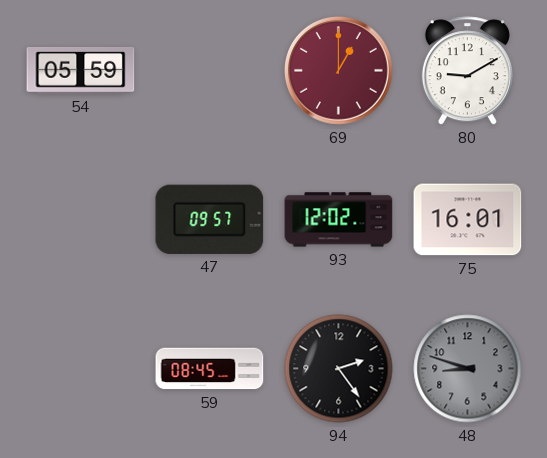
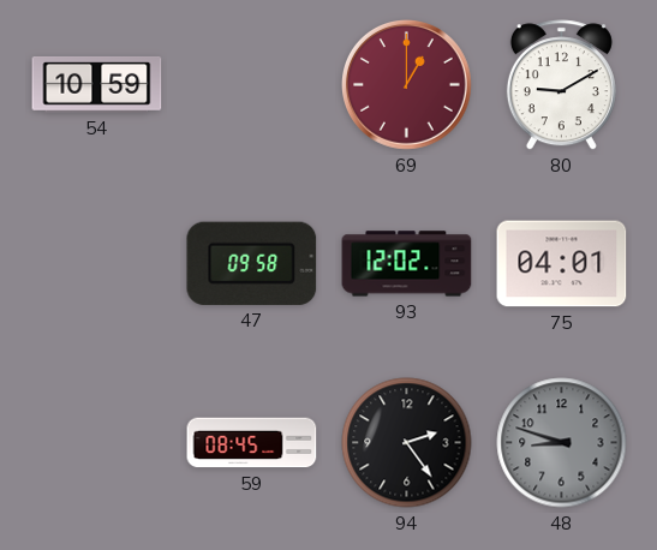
54: 05:59 -> 10:59 (97, 85)
47: 09:57 -> 09:58 (252, 263)
75: 16:01 -> 04:01 (562, 264)
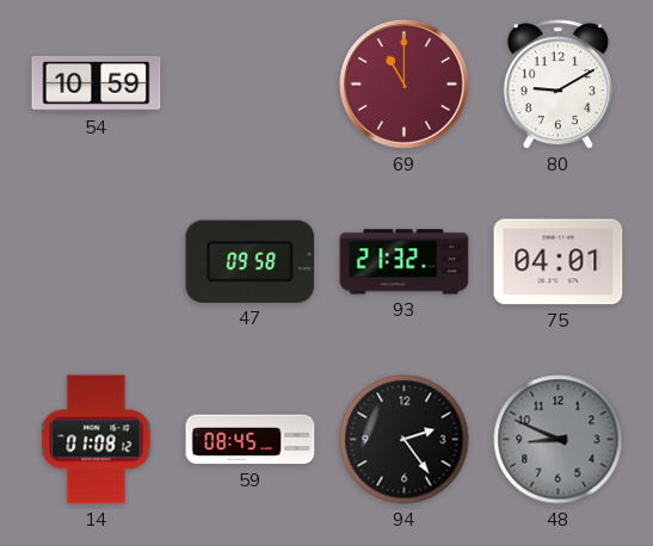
69: 1:00 -> 11:00 (405, 85)
93: 12:02 -> 21:32 (405, 262)
14: none -> 01:08 (97, 440)
48: 8:48 -> 8:49 (559, 440)
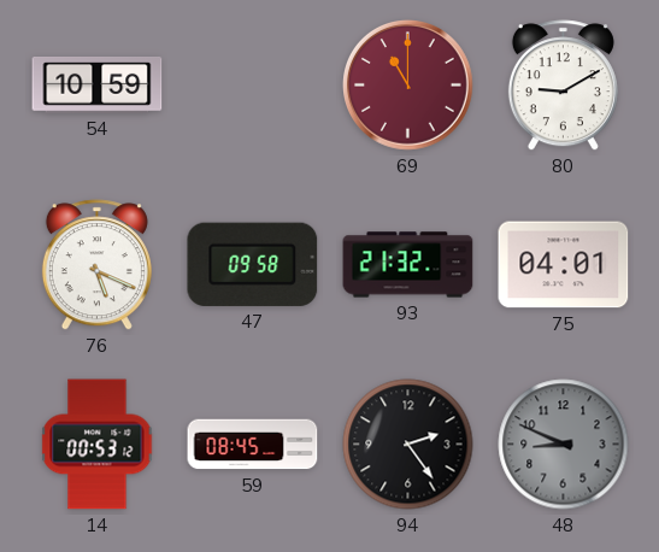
76: none -> 5:19 (96, 265)
14: 01:08 -> 00:53 (98, 445)
